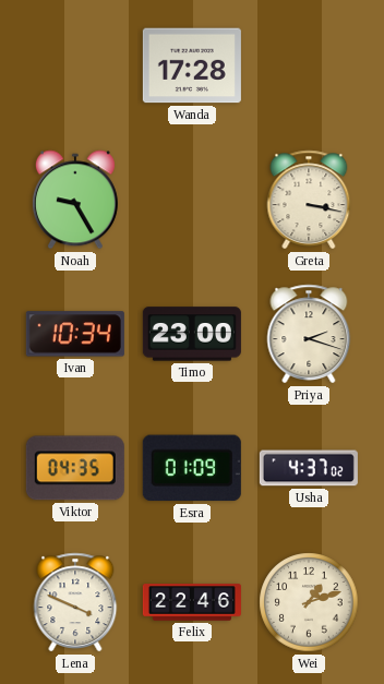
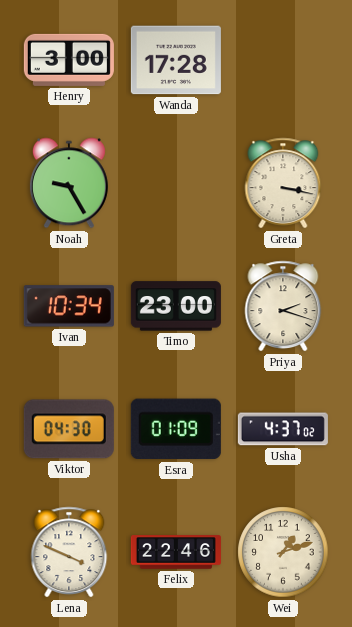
Henry: none -> 3:00 (69, 60)
Viktor: 04:35 -> 04:30 (69, 429)
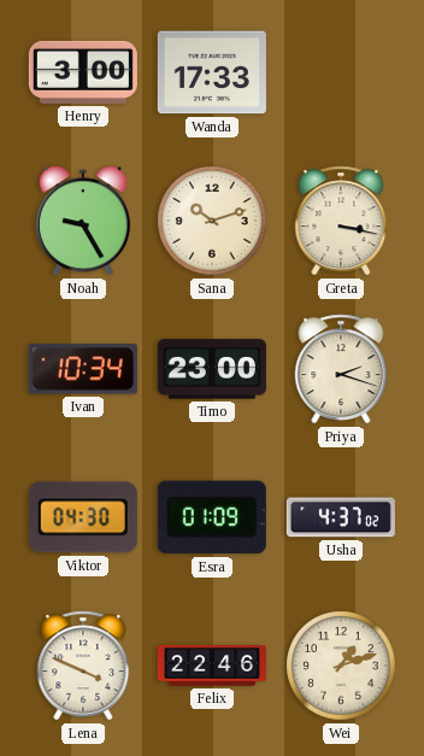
Wanda: 17:28 -> 17:33 (212, 72)
Sana: none -> 10:12 (212, 221)
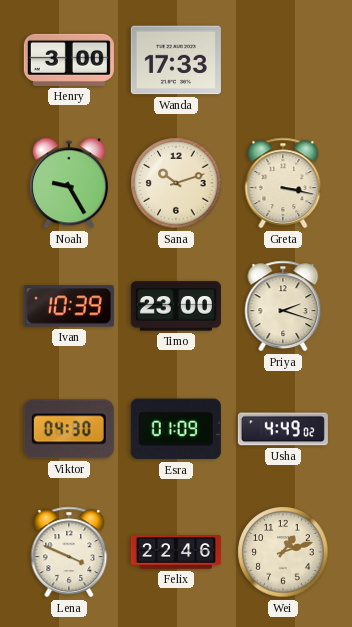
Ivan: 10:34 -> 10:39 (69, 306)
Usha: 4:37 -> 4:49 (283, 429)
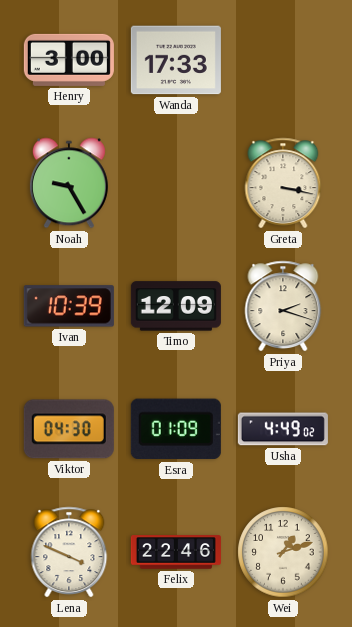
Sana: 10:12 -> none (176, 183)
Timo: 23:00 -> 12:09 (176, 306)
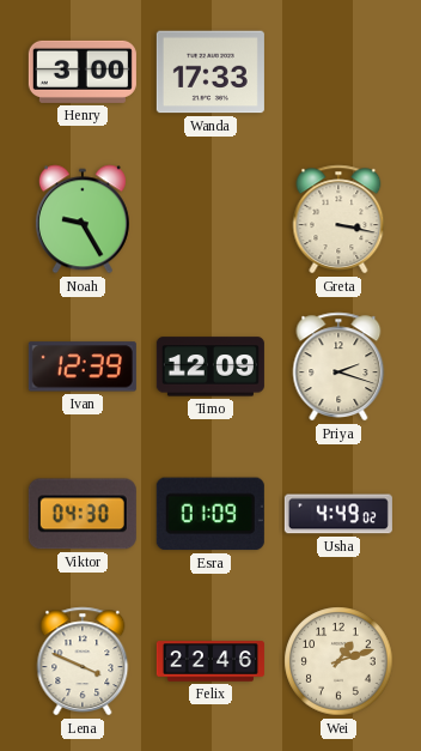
Ivan: 10:39 -> 12:39 (83, 367)
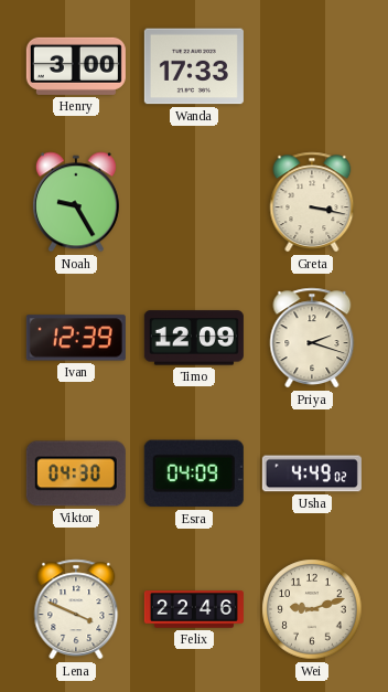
Esra: 01:09 -> 04:09 (194, 473)
Wei: 1:12 -> 9:12 (312, 609)
